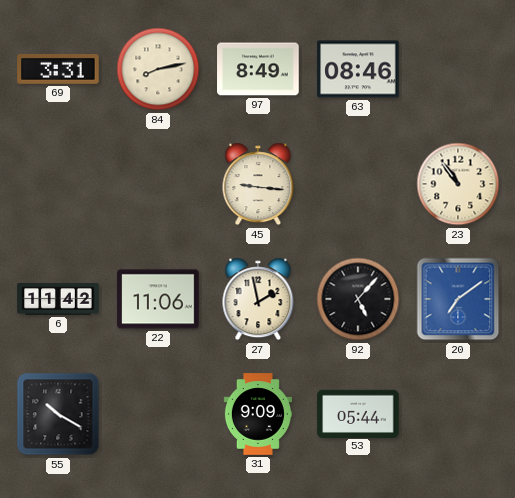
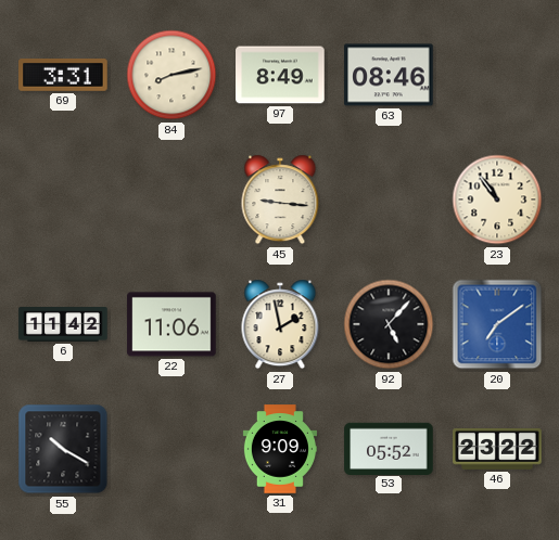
53: 05:44 -> 05:52 (389, 448)
46: none -> 23:22 (497, 450)
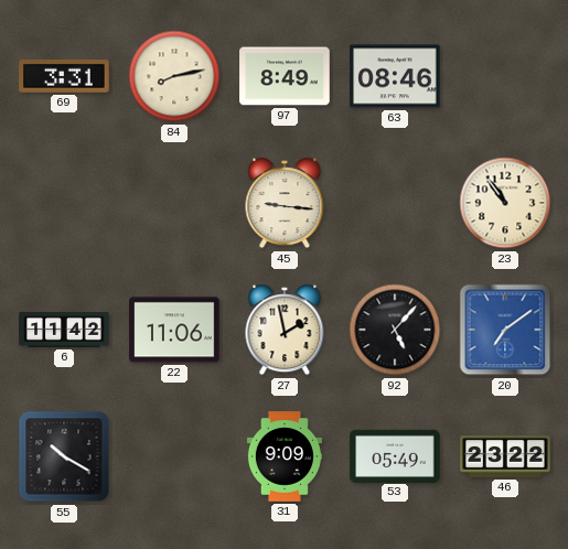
53: 05:52 -> 05:49 (395, 455)
